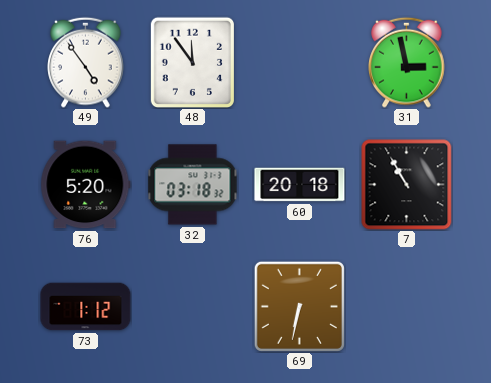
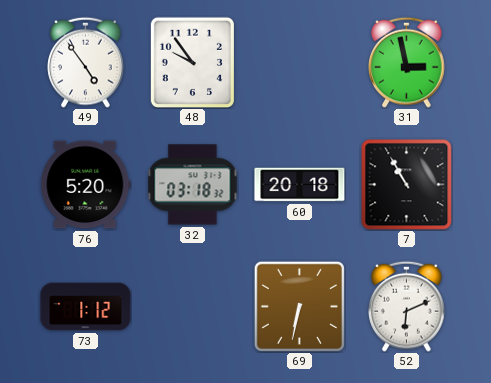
48: 11:54 -> 9:54 (192, 62)
52: none -> 6:11 (407, 306)
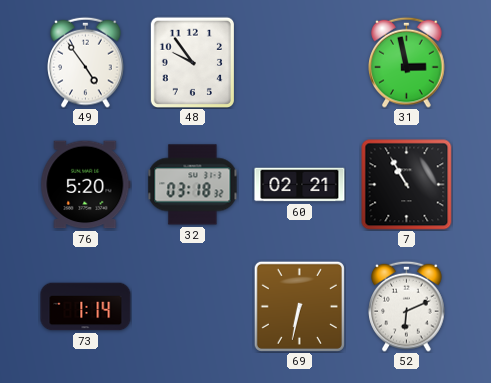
60: 20:18 -> 02:21 (300, 185)
73: 1:12 -> 1:14 (86, 307)
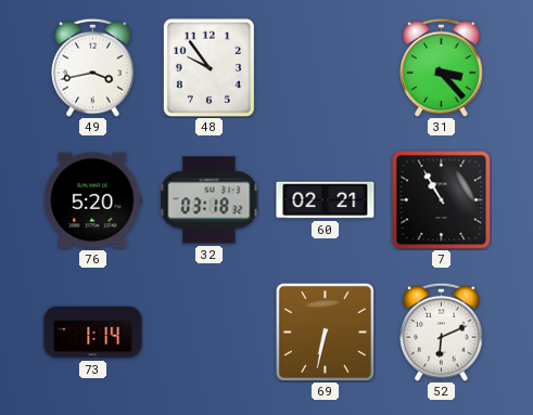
49: 4:54 -> 3:43 (93, 67)
31: 2:58 -> 3:23 (442, 67)
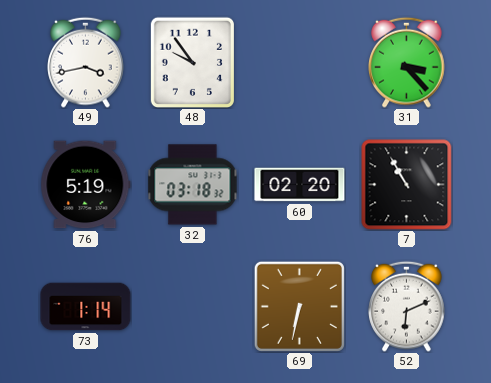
76: 5:20 -> 5:19 (86, 185)
60: 02:21 -> 02:20 (300, 185)
